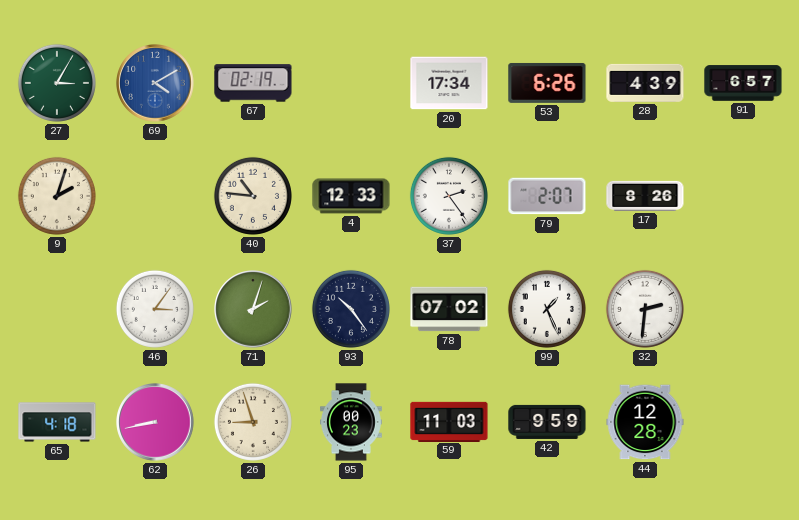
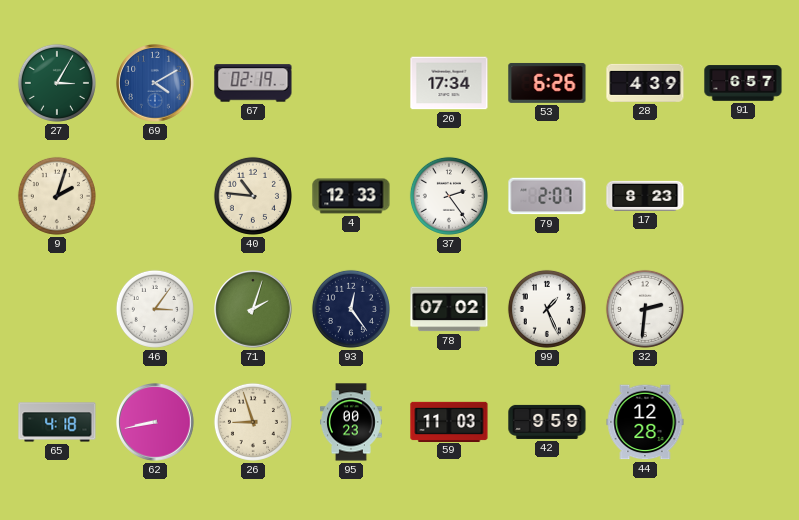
17: 8:26 -> 8:23 (645, 196)
93: 10:24 -> 12:24 (351, 309)
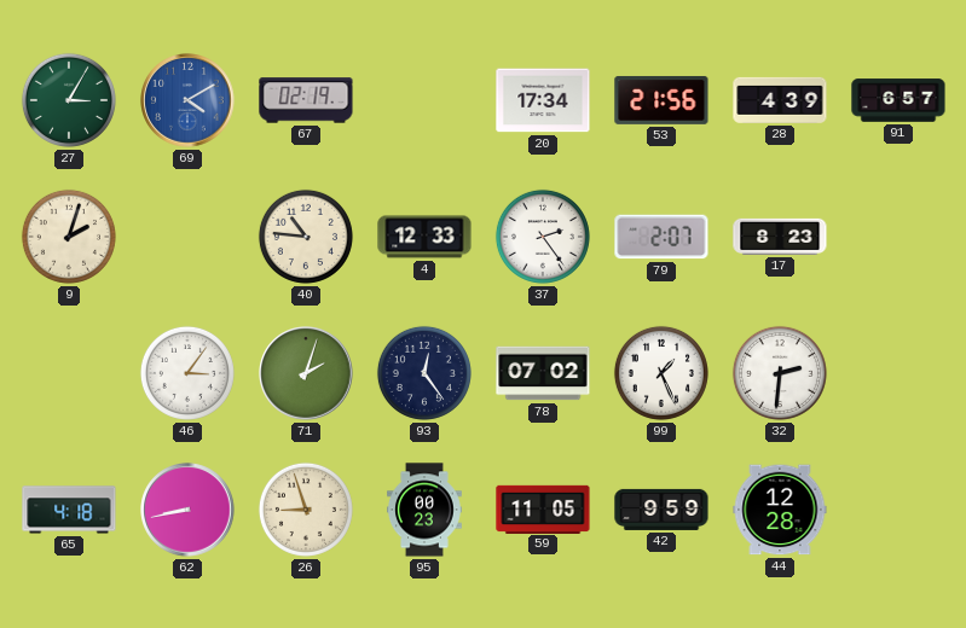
53: 6:26 -> 21:56 (661, 100)
59: 11:03 -> 11:05 (543, 508)
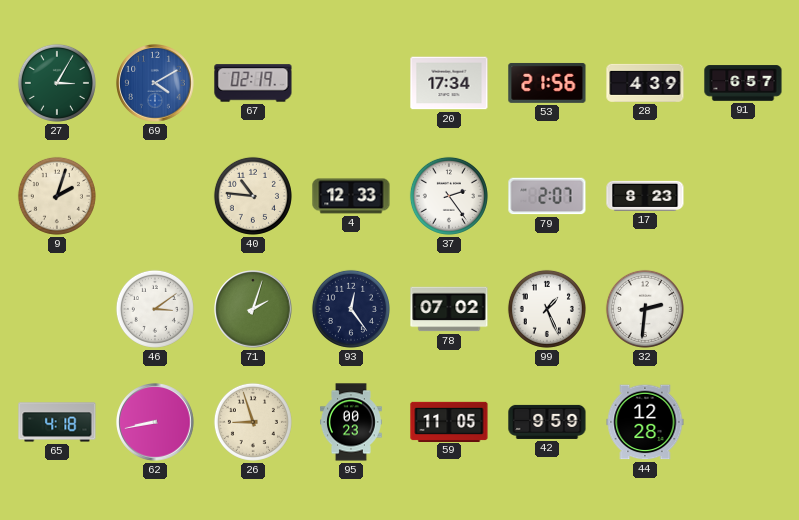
46: 3:06 -> 3:09 (155, 309)
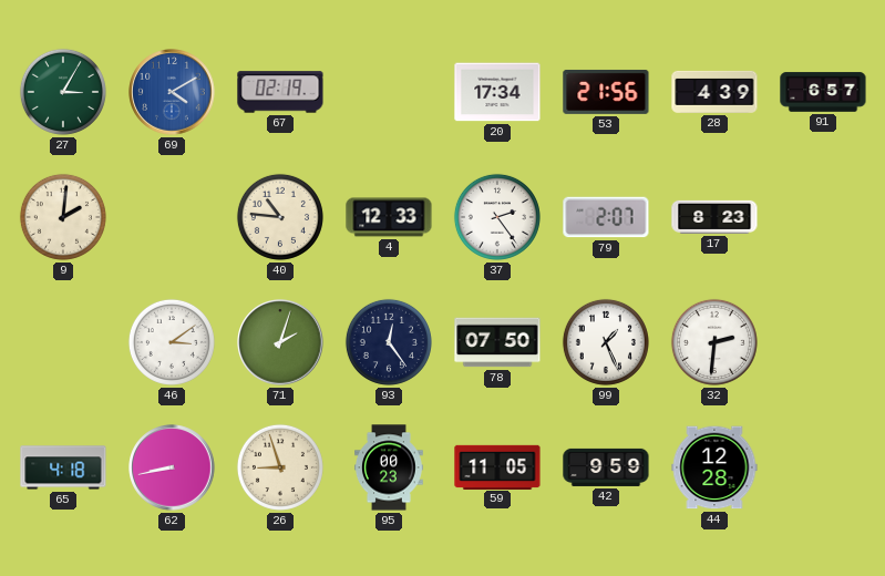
9: 2:03 -> 2:01 (63, 217)
78: 07:02 -> 07:50 (497, 342)
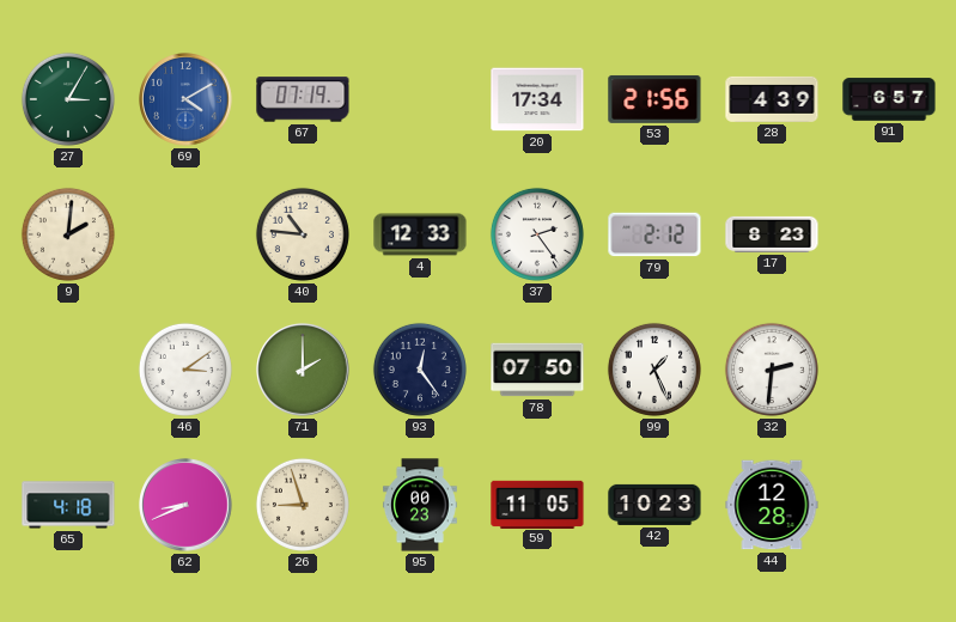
67: 02:19 -> 07:19 (303, 99)
79: 2:07 -> 2:12 (654, 234)
71: 2:03 -> 2:00 (303, 370)
62: 8:43 -> 8:41 (185, 505)
42: 9:59 -> 10:23 (654, 505)
